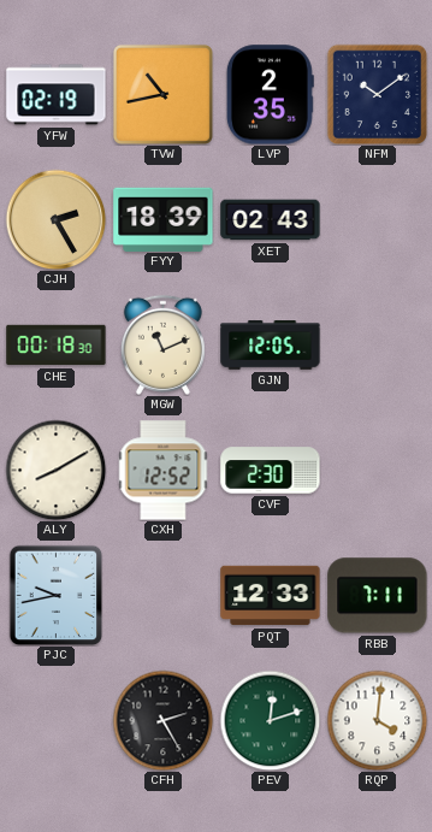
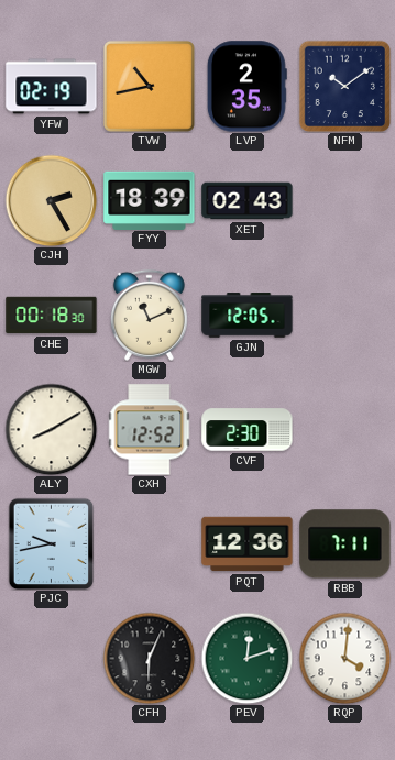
PQT: 12:33 -> 12:36 (248, 544)
CFH: 2:25 -> 6:04 (149, 658)
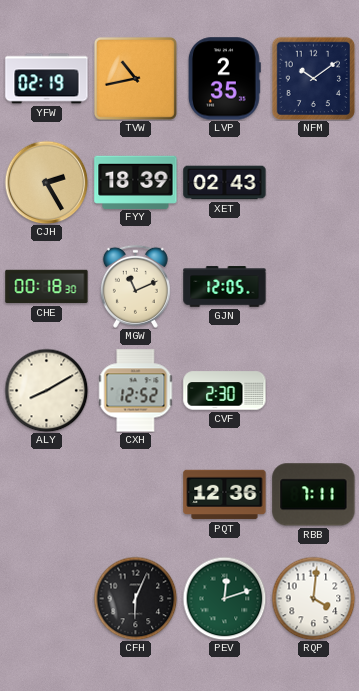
PJC: 9:43 -> none (52, 543)
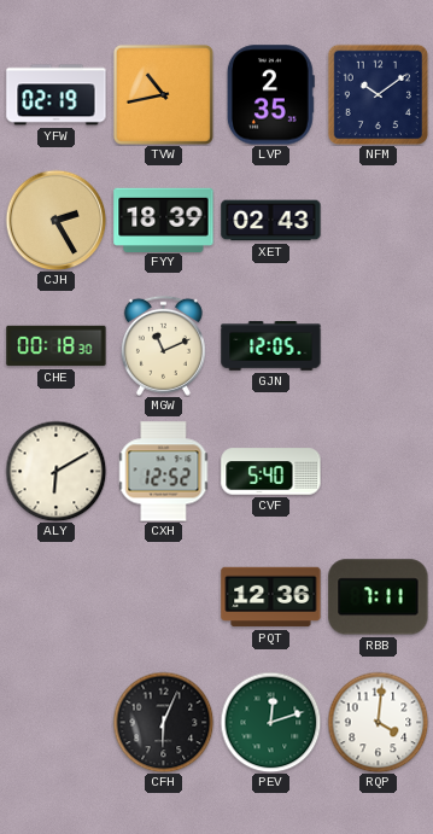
ALY: 8:10 -> 6:10 (55, 471)
CVF: 2:30 -> 5:40 (271, 472)
